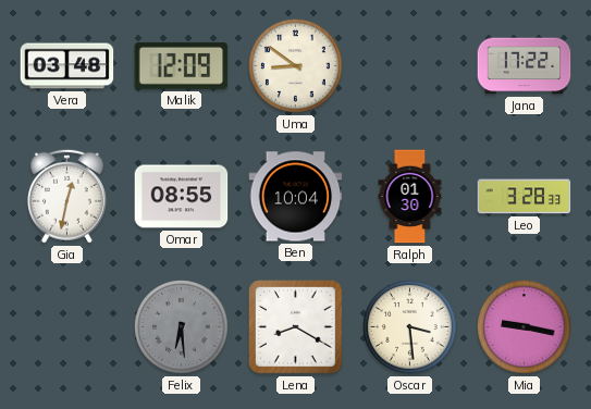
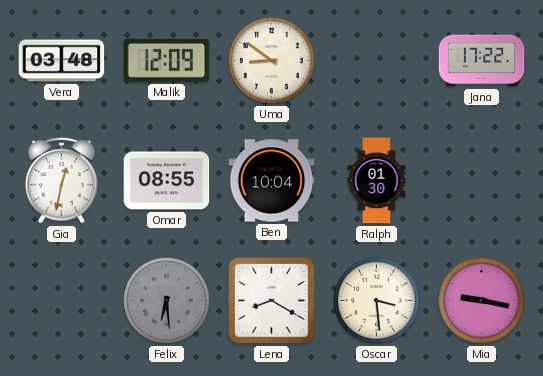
Leo: 3:28 -> none (525, 197)
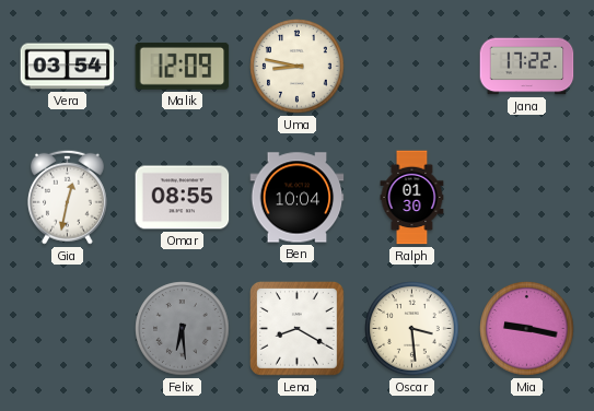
Vera: 03:48 -> 03:54 (68, 67)
Uma: 8:51 -> 8:47 (298, 67)
